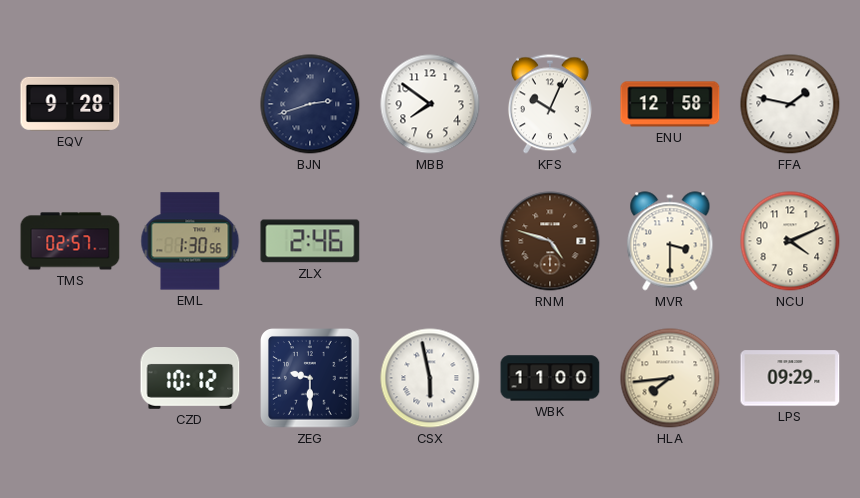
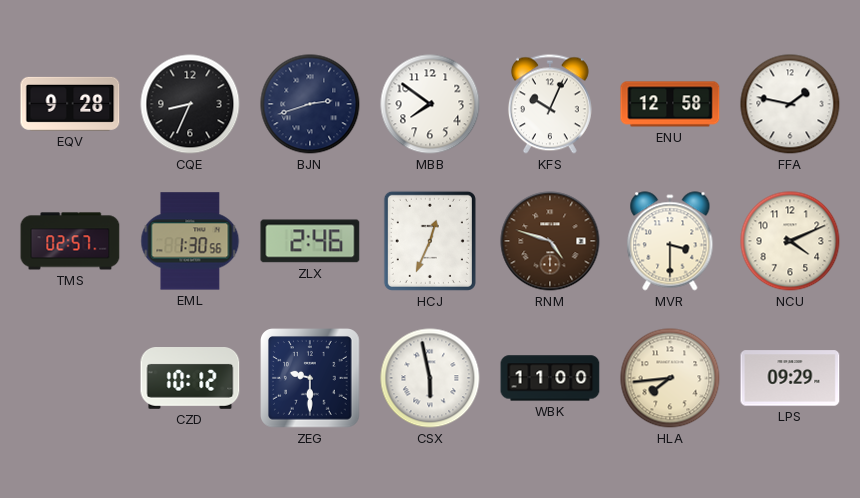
CQE: none -> 8:34 (190, 104)
HCJ: none -> 12:34 (430, 241)
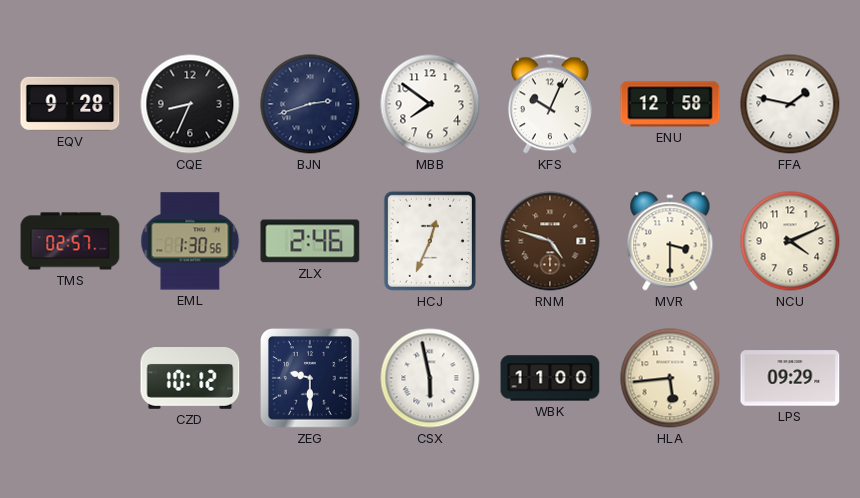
HLA: 7:44 -> 5:44 (670, 378)
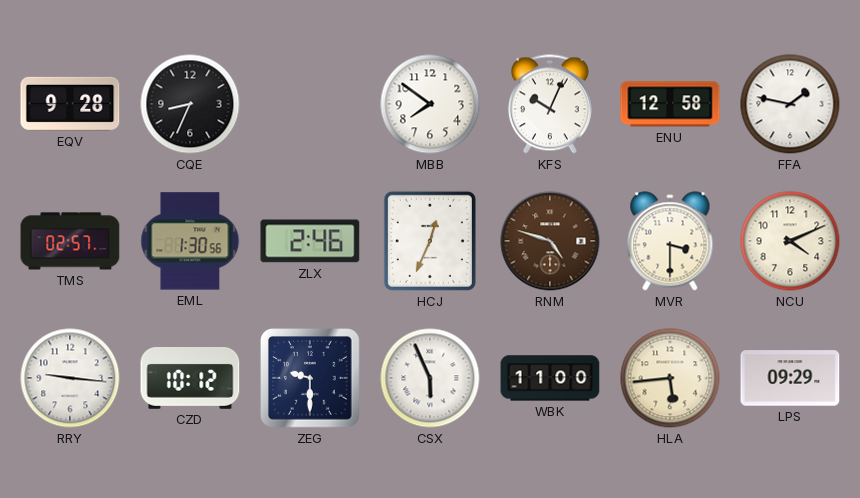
BJN: 2:42 -> none (310, 104)
RRY: none -> 9:16 (70, 378)
CSX: 5:58 -> 5:56 (430, 378)
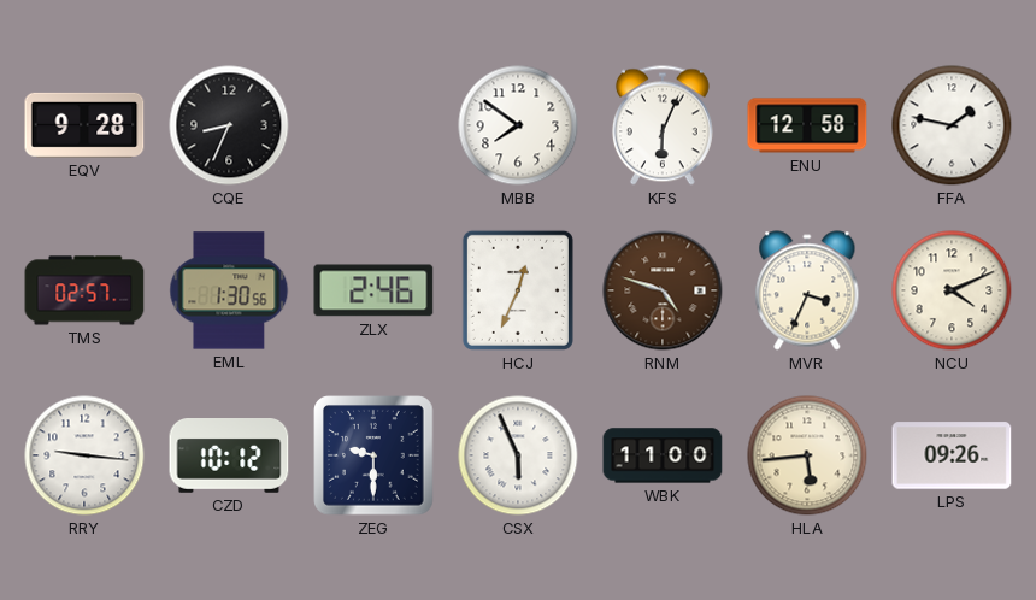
KFS: 10:04 -> 6:04 (663, 125)
MVR: 3:30 -> 3:34 (807, 290)
LPS: 09:29 -> 09:26 (952, 455)
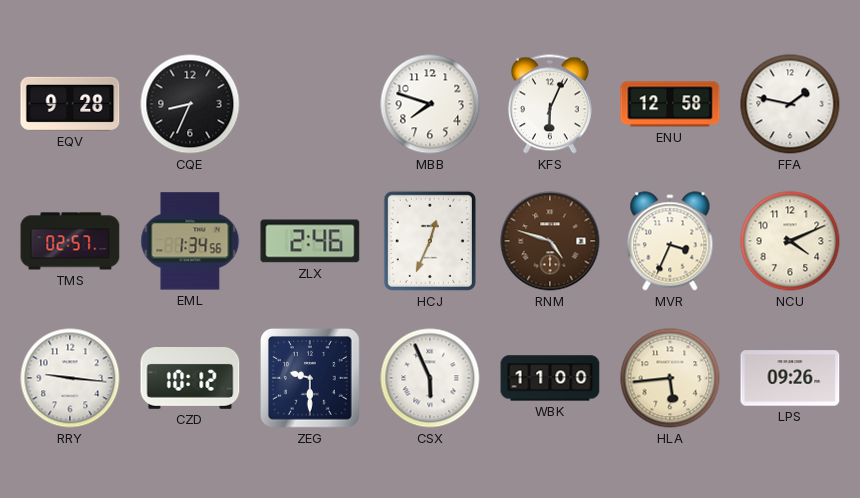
MBB: 7:51 -> 7:48 (430, 104)
EML: 1:30 -> 1:34 (190, 241)
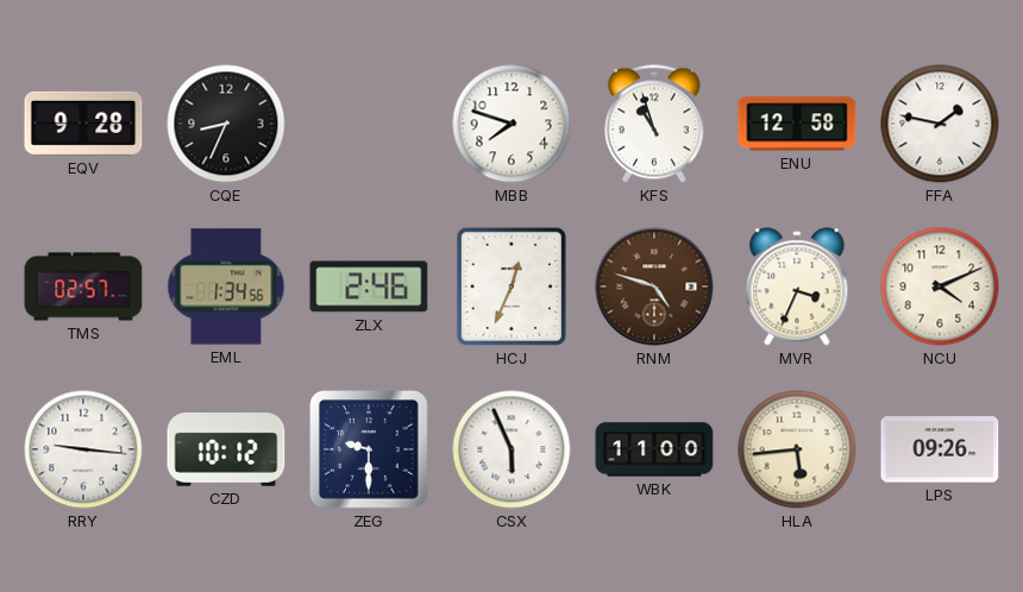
KFS: 6:04 -> 10:57 (654, 124)
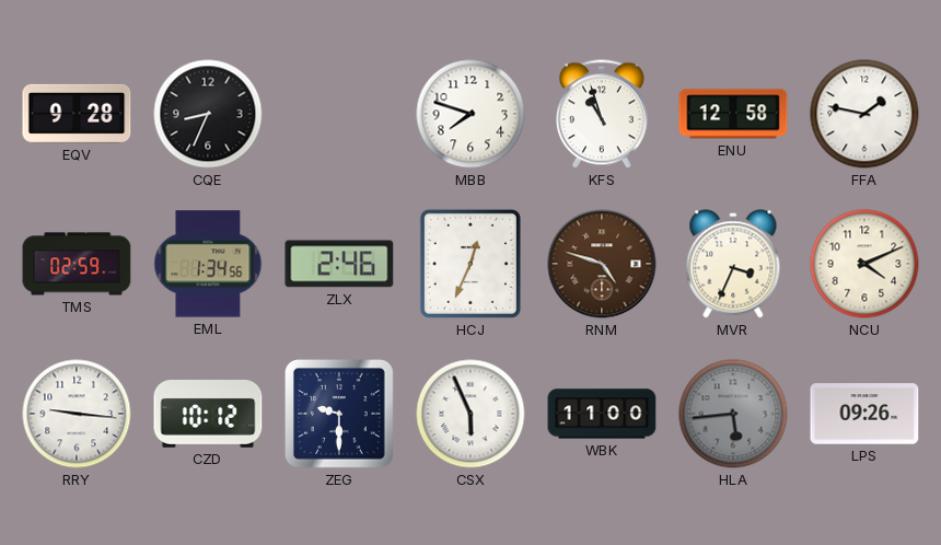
TMS: 02:57 -> 02:59 (77, 264)
HLA dial: cream -> grey (733, 414)
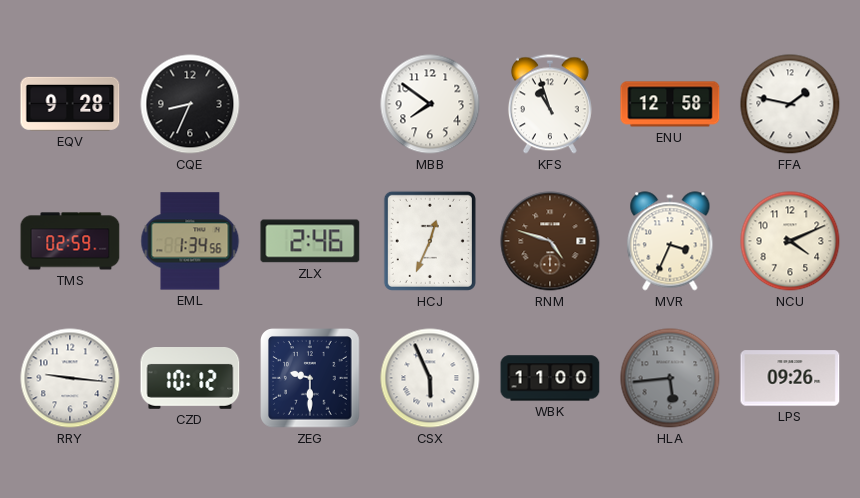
MBB: 7:48 -> 7:51 (430, 104)
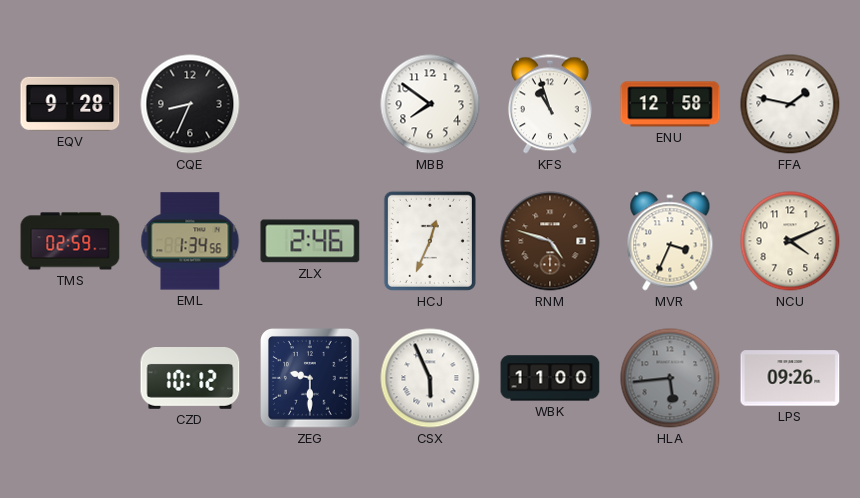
RRY: 9:16 -> none (70, 378)
